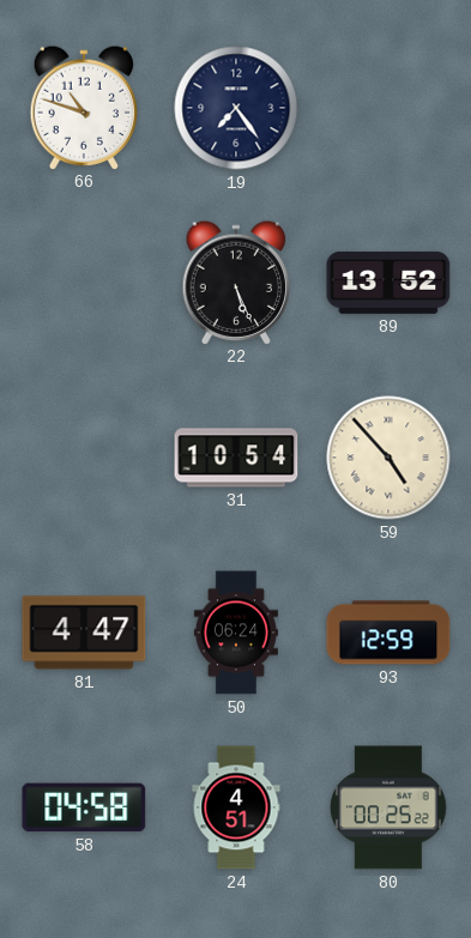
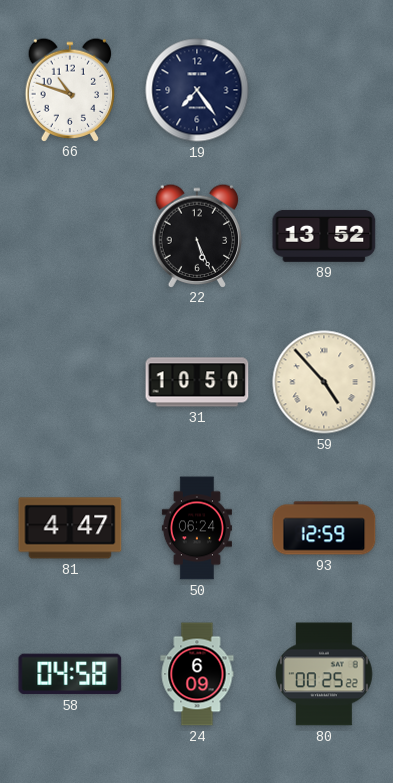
31: 10:54 -> 10:50 (197, 382)
24: 4:51 -> 6:09 (197, 674)
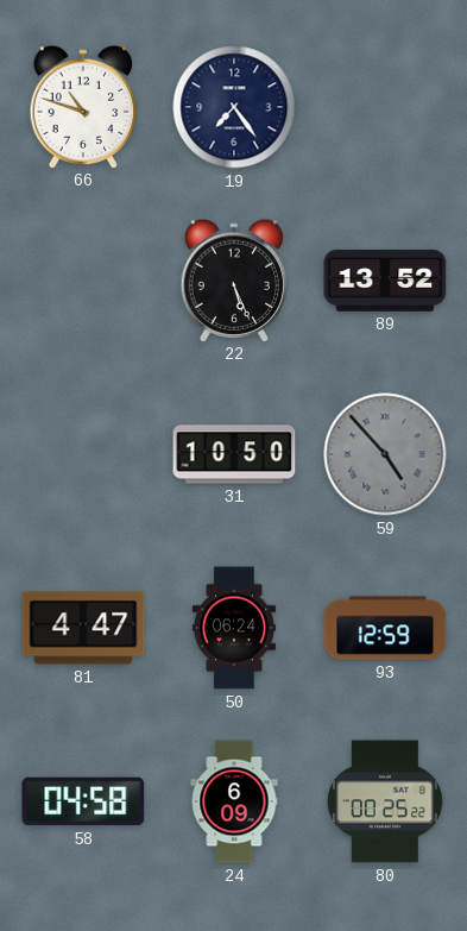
59 dial: cream -> grey (385, 454)
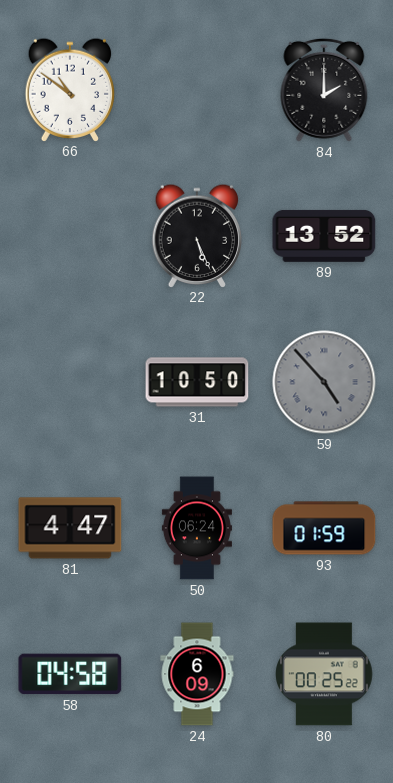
66: 10:48 -> 10:51 (70, 89)
19: 7:24 -> none (234, 107)
84: none -> 2:00 (324, 90)
93: 12:59 -> 01:59 (324, 528)
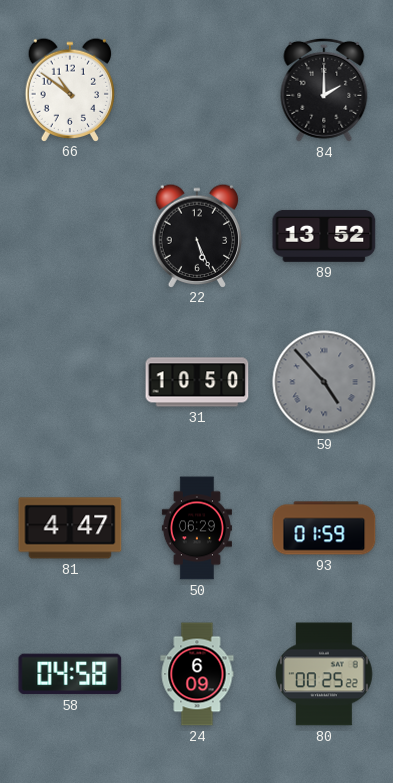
50: 06:24 -> 06:29 (197, 528)
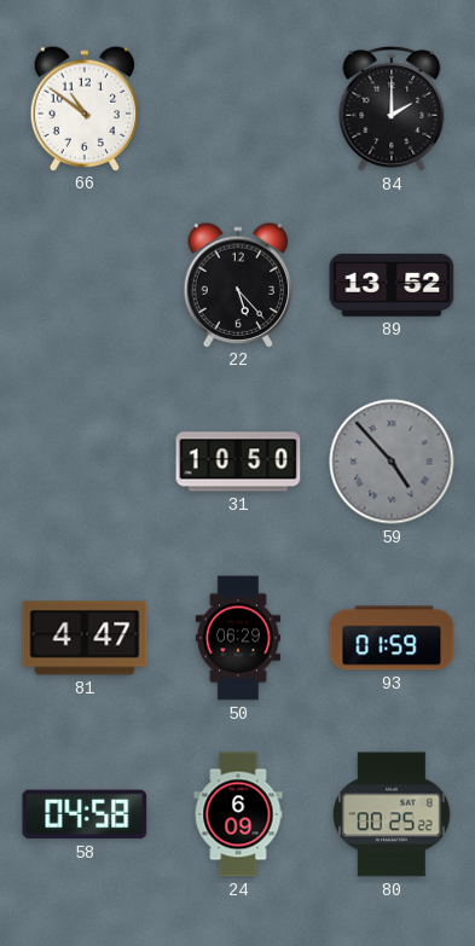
22: 5:26 -> 5:23 (238, 284)
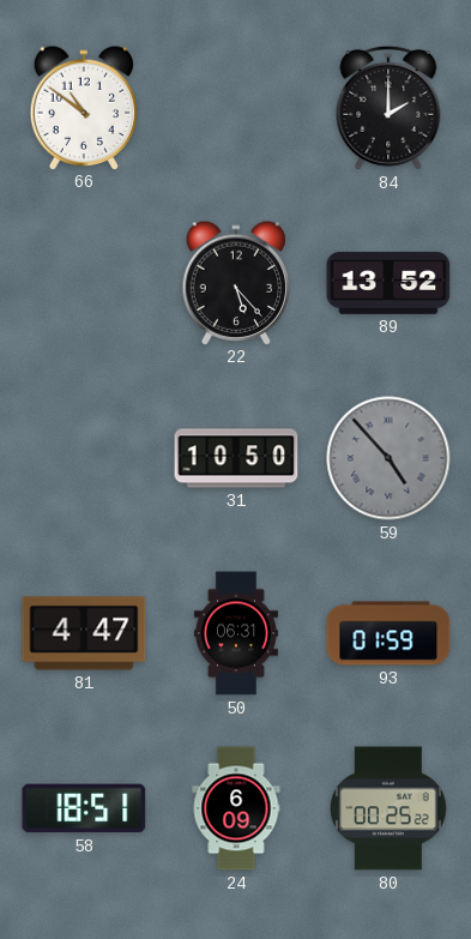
50: 06:29 -> 06:31 (236, 633)
58: 04:58 -> 18:51 (84, 808)
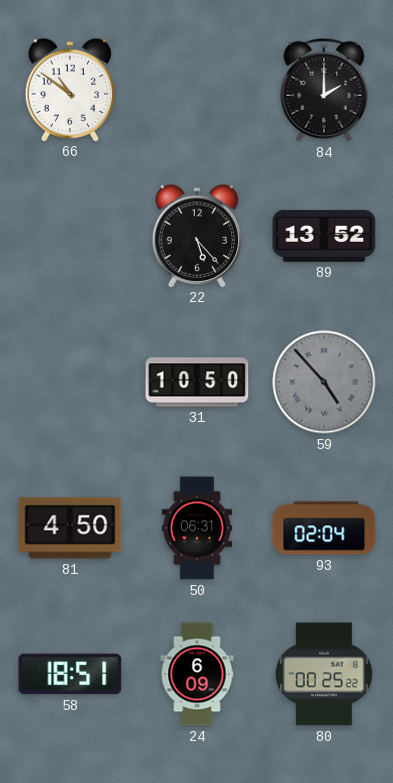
81: 4:47 -> 4:50 (70, 528)
93: 01:59 -> 02:04 (324, 528)
